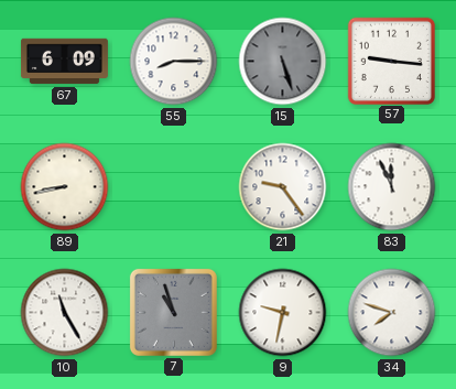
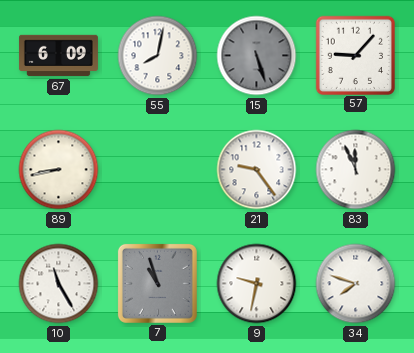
55: 8:15 -> 8:02 (158, 56)
57: 9:16 -> 9:07 (355, 55)
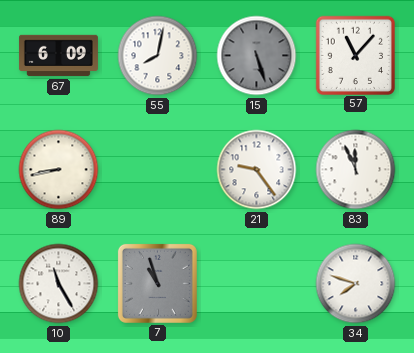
57: 9:07 -> 11:07 (355, 55)
9: 9:32 -> none (257, 284)
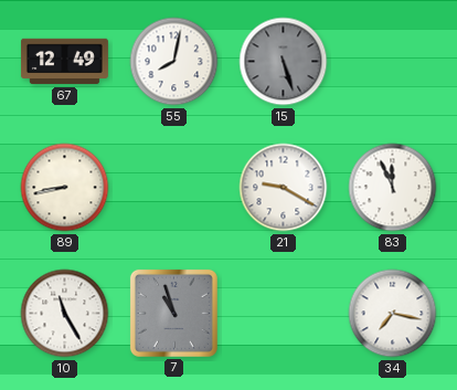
67: 6:09 -> 12:49 (64, 62)
57: 11:07 -> none (355, 55)
21: 9:24 -> 9:20 (284, 188)
34: 7:48 -> 7:17 (393, 314)
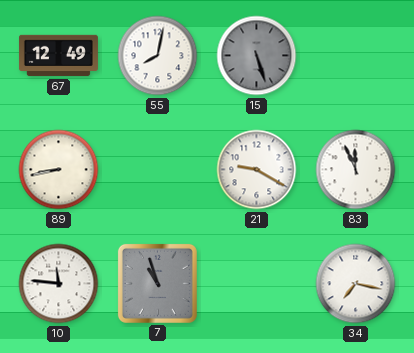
10: 11:25 -> 11:46 (59, 284)
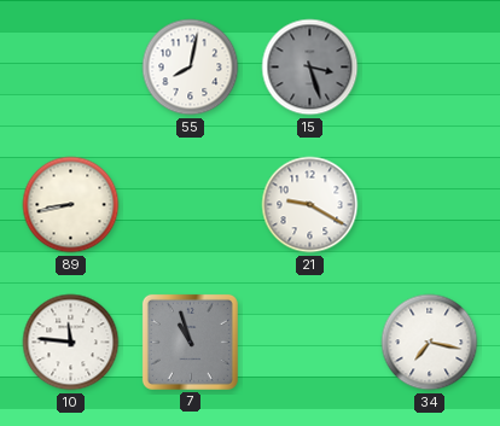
67: 12:49 -> none (58, 56)
15: 5:27 -> 3:27 (310, 68)
83: 11:56 -> none (356, 170)
